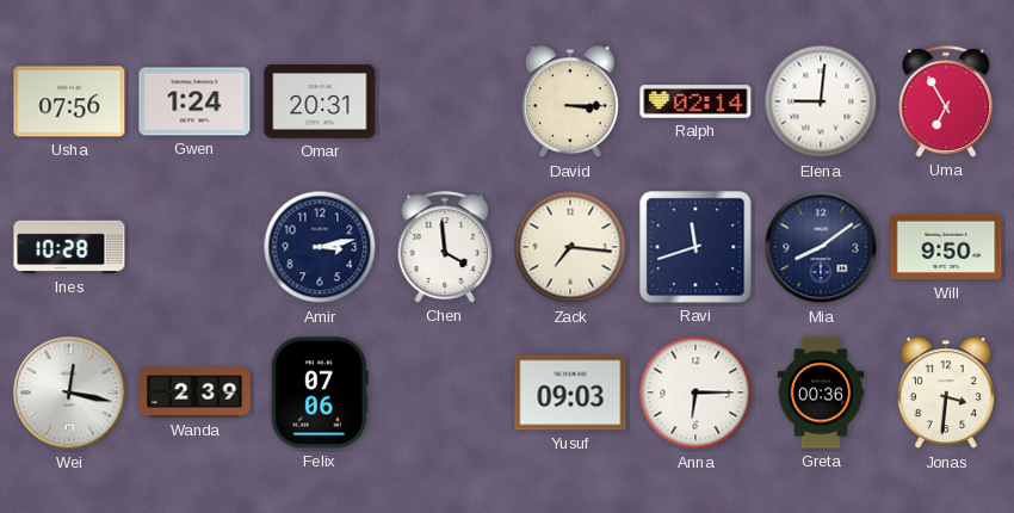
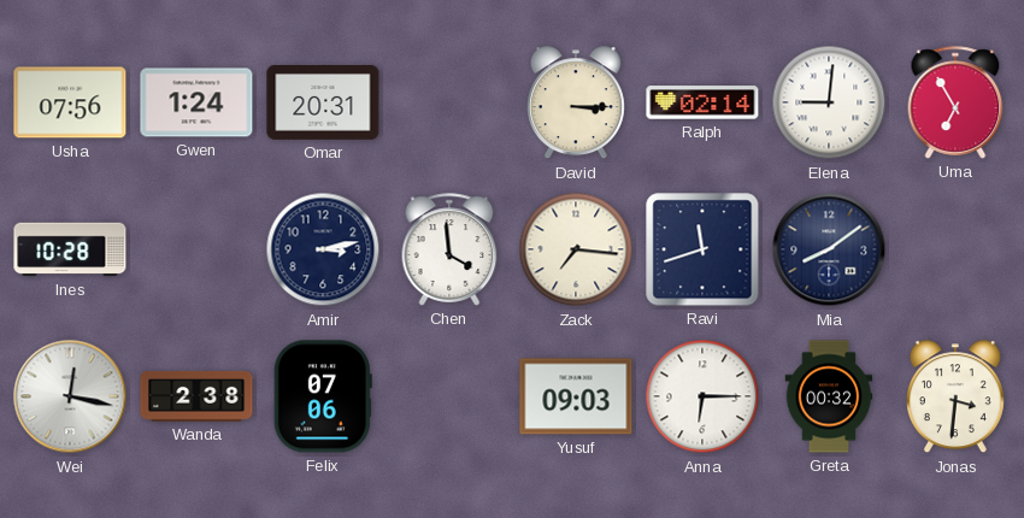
Will: 9:50 -> none (946, 247)
Wanda: 2:39 -> 2:38 (196, 398)
Greta: 00:36 -> 00:32 (829, 396)
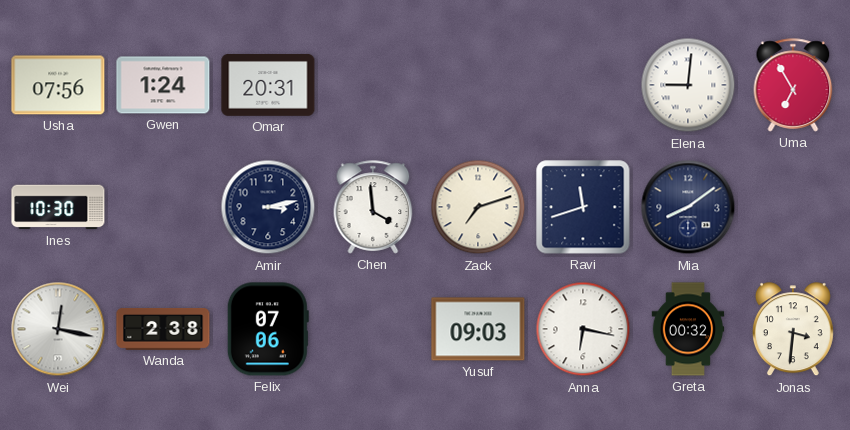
David: 3:15 -> none (576, 104)
Ralph: 02:14 -> none (702, 102)
Ines: 10:28 -> 10:30 (58, 207)
Zack: 7:16 -> 7:12 (478, 207)
Anna: 6:15 -> 6:17 (583, 329)
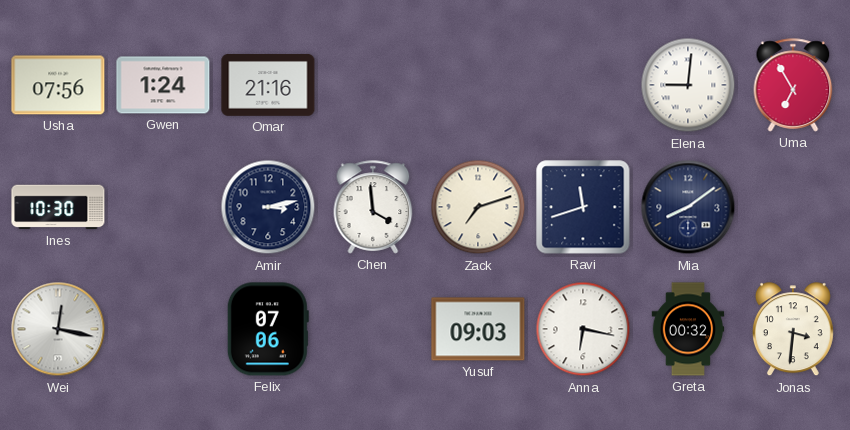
Omar: 20:31 -> 21:16 (268, 86)
Wanda: 2:38 -> none (163, 330)
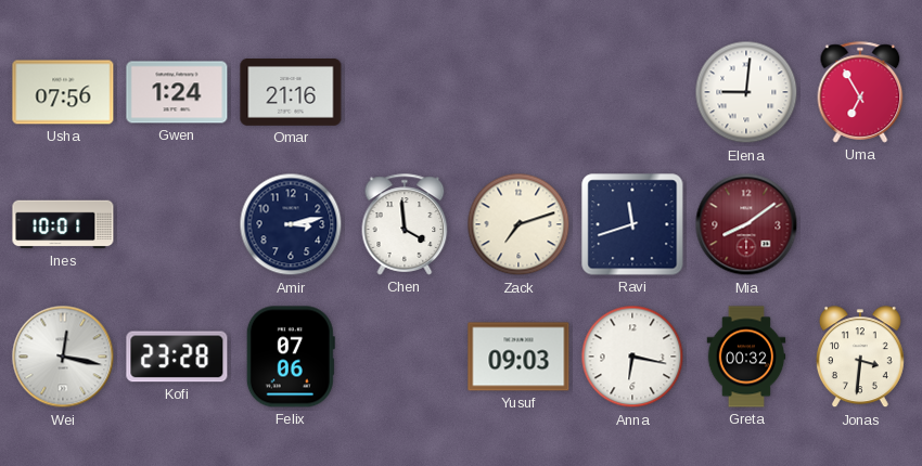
Ines: 10:30 -> 10:01 (63, 224)
Mia dial: navy -> burgundy (746, 224)
Kofi: none -> 23:28 (177, 357)
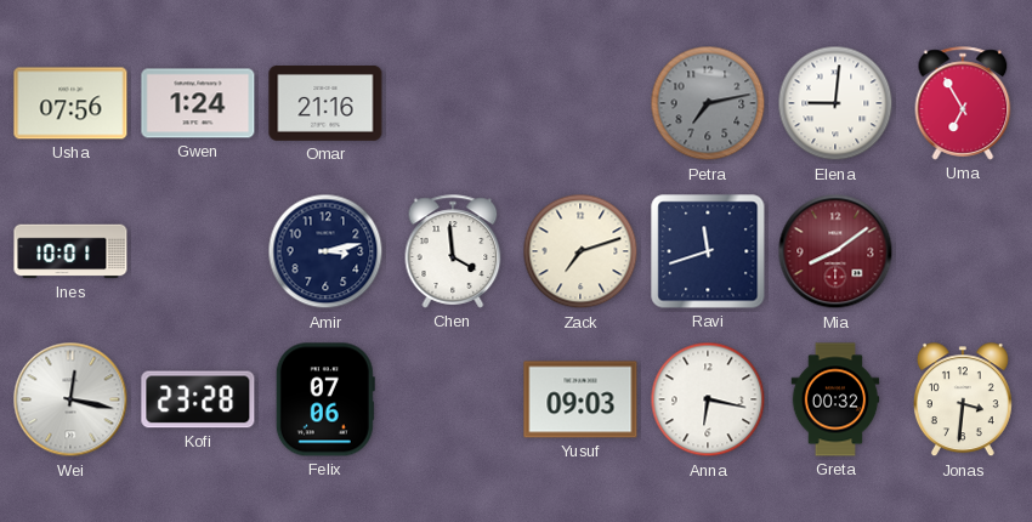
Petra: none -> 7:13 (708, 103)
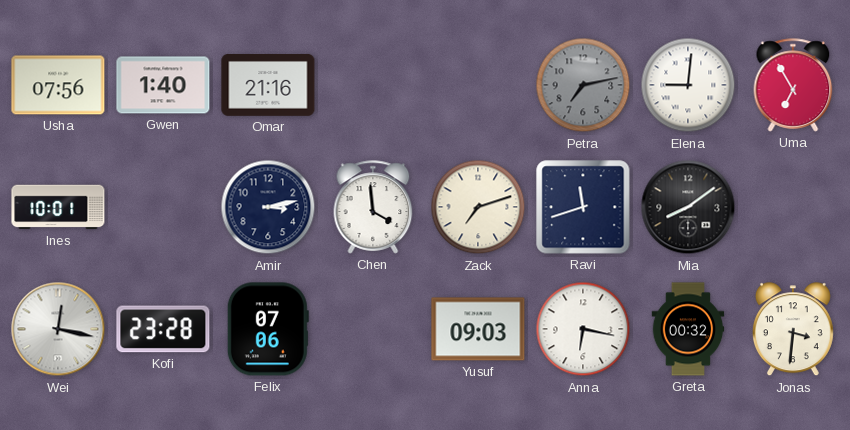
Gwen: 1:24 -> 1:40 (163, 85)
Mia dial: burgundy -> black (688, 207)
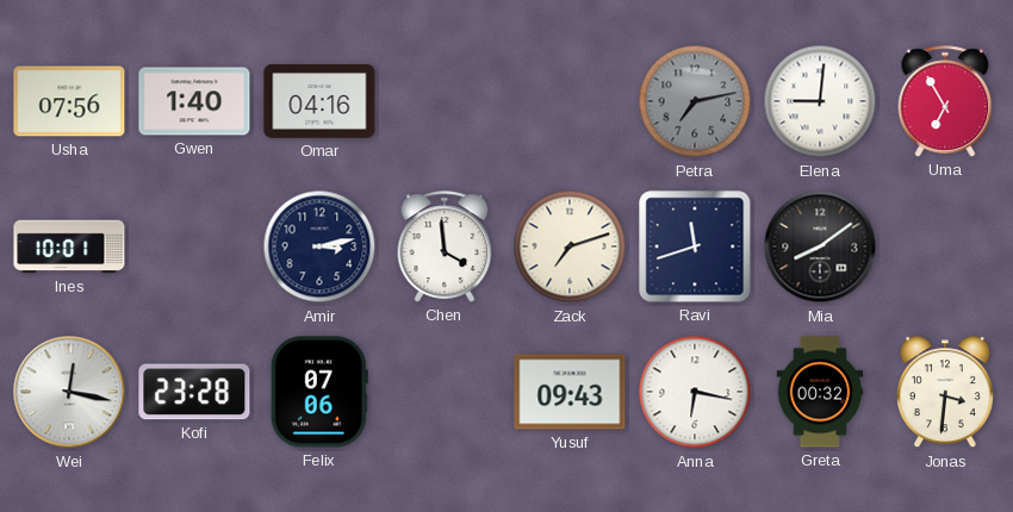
Omar: 21:16 -> 04:16 (319, 102)
Yusuf: 09:03 -> 09:43 (570, 392)
